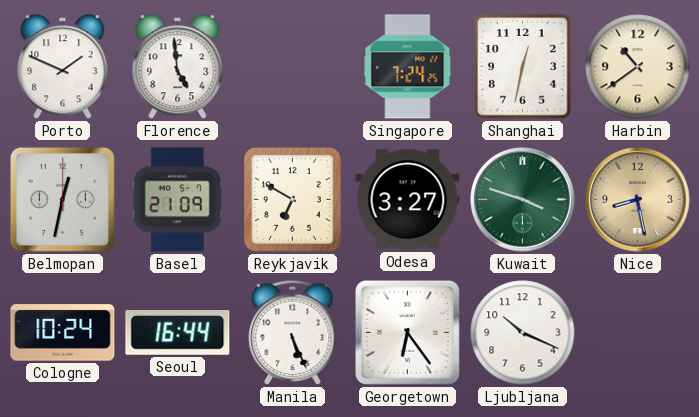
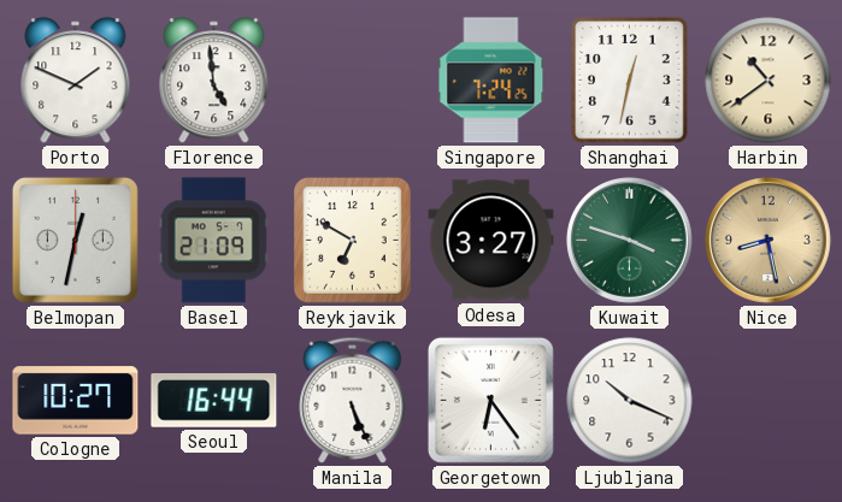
Cologne: 10:24 -> 10:27 (76, 401)
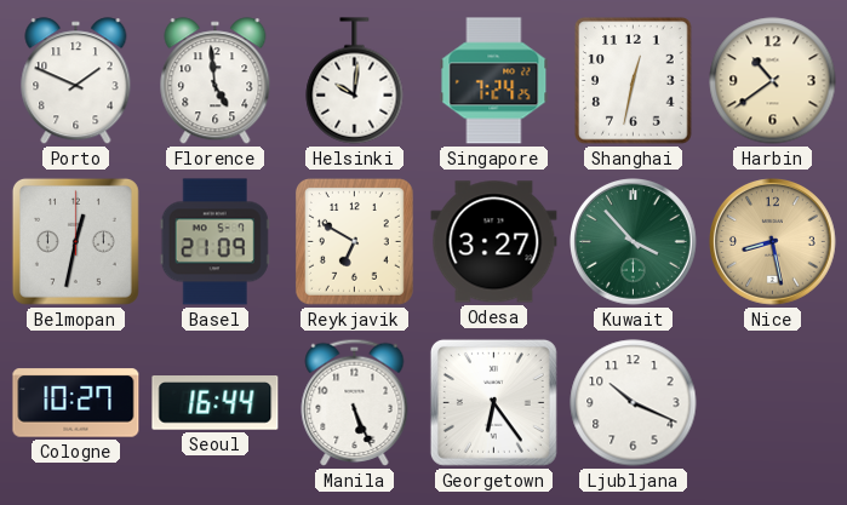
Helsinki: none -> 10:01 (355, 81)
Kuwait: 3:48 -> 3:53 (634, 242)
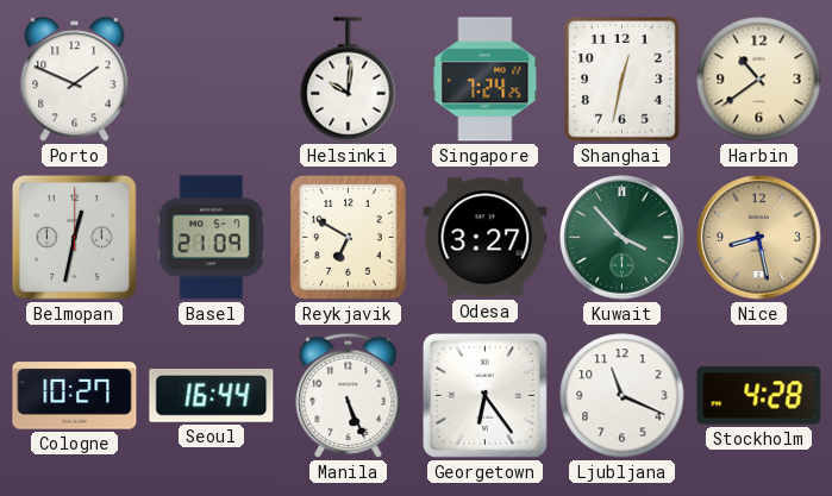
Florence: 4:59 -> none (216, 81)
Ljubljana: 10:19 -> 11:19 (623, 396)
Stockholm: none -> 4:28 (759, 396)
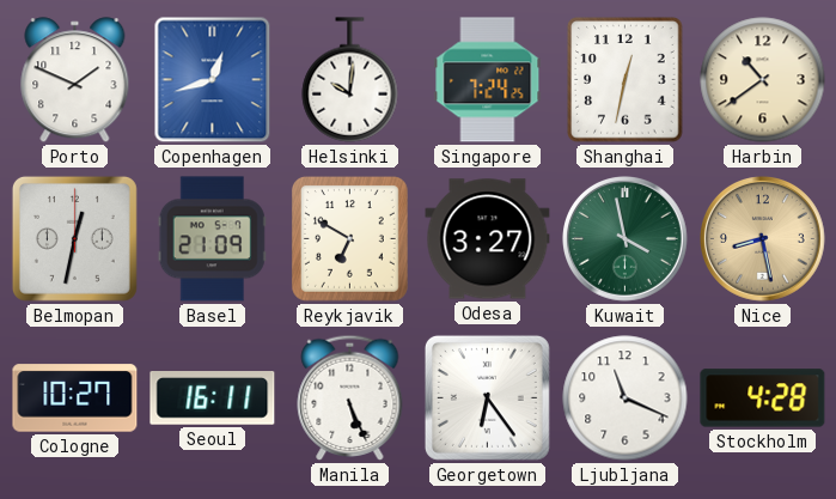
Copenhagen: none -> 12:42 (213, 80)
Kuwait: 3:53 -> 3:58 (626, 239)
Seoul: 16:44 -> 16:11 (213, 398)
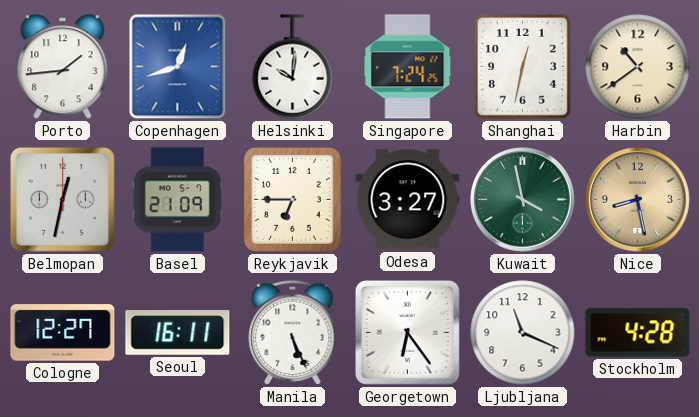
Porto: 1:49 -> 1:44 (63, 67)
Reykjavik: 6:50 -> 6:45 (292, 200)
Cologne: 10:27 -> 12:27 (63, 333)
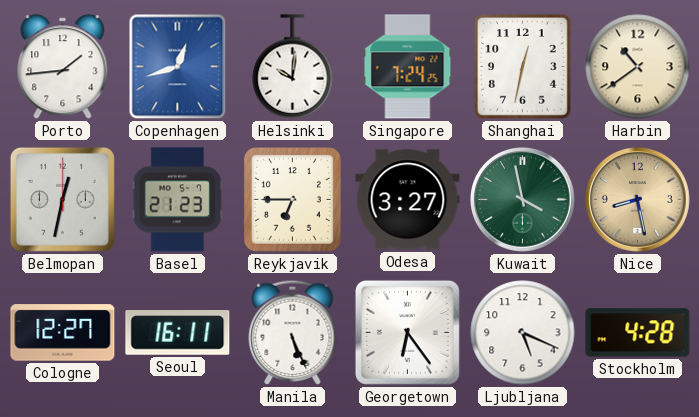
Basel: 21:09 -> 21:23 (177, 200)
Ljubljana: 11:19 -> 5:19 (523, 333)
